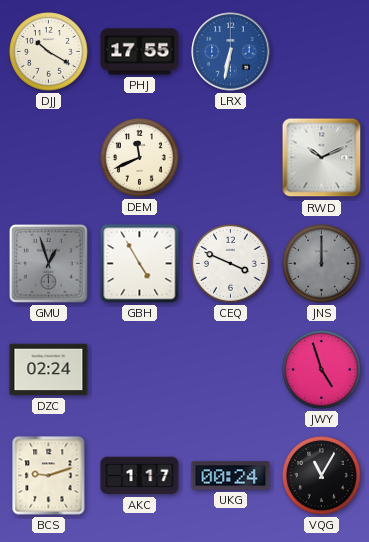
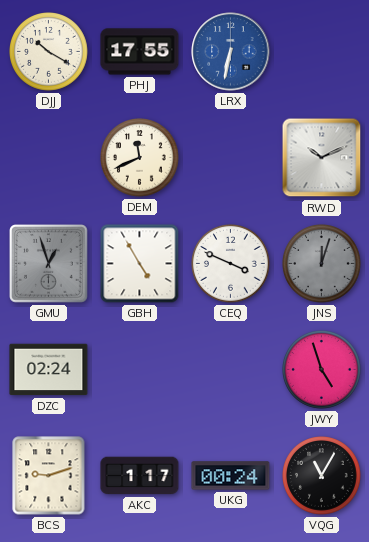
JNS: 12:00 -> 12:03 (322, 264)
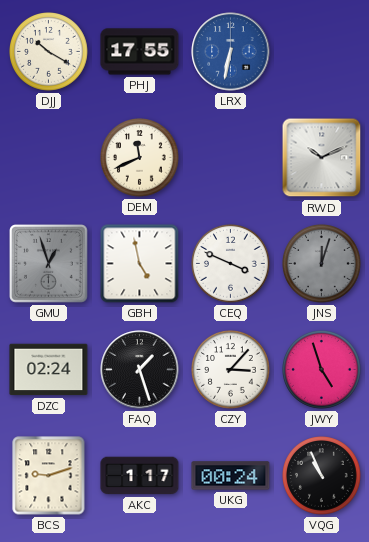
GBH: 4:55 -> 4:58 (140, 264)
FAQ: none -> 1:27 (140, 370)
CZY: none -> 3:07 (231, 370)
VQG: 11:05 -> 10:56 (322, 476)
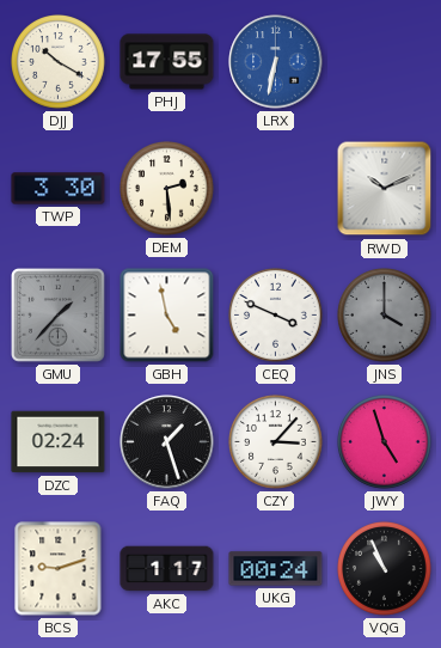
TWP: none -> 3:30 (59, 189)
DEM: 11:41 -> 2:29 (167, 189)
GMU: 12:57 -> 1:37 (59, 316)
JNS: 12:03 -> 4:00 (385, 316)
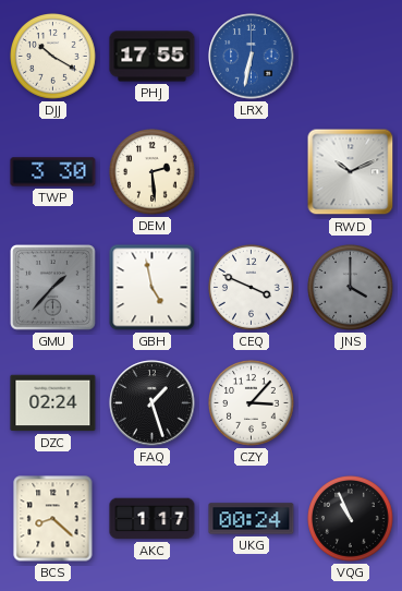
JWY: 4:57 -> none (385, 442)
BCS: 9:12 -> 8:22 (53, 519)
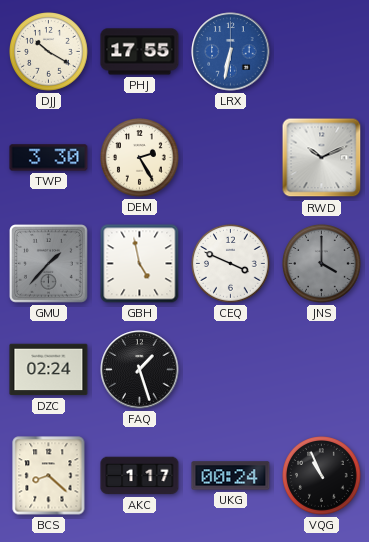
DEM: 2:29 -> 2:25 (140, 158)
CZY: 3:07 -> none (252, 403)
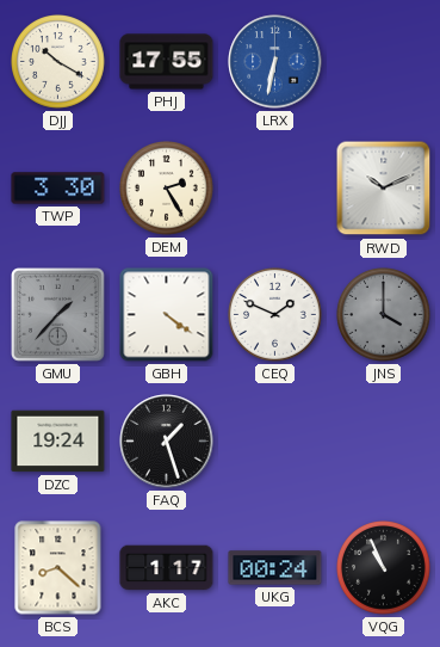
GBH: 4:58 -> 4:21 (167, 315)
CEQ: 3:49 -> 1:49 (275, 315)
DZC: 02:24 -> 19:24 (58, 442)
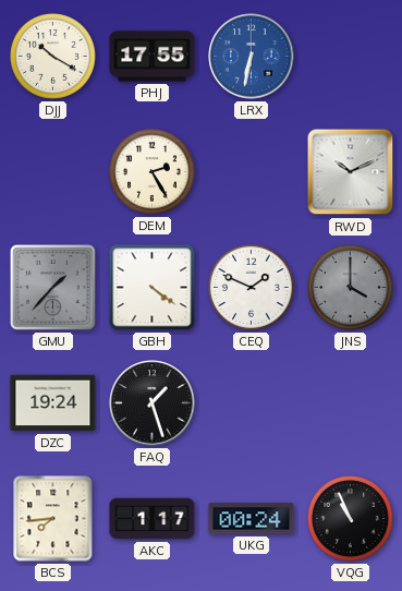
TWP: 3:30 -> none (58, 189)
BCS: 8:22 -> 7:44 (53, 519)
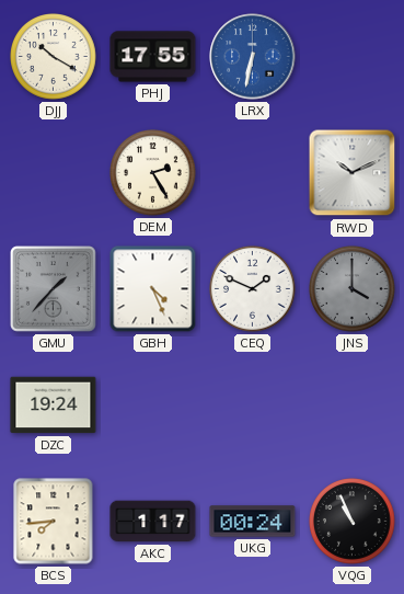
GBH: 4:21 -> 4:26 (153, 289)
FAQ: 1:27 -> none (153, 403)
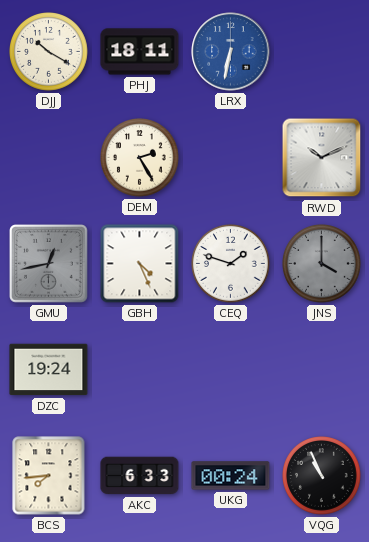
PHJ: 17:55 -> 18:11 (140, 52)
GMU: 1:37 -> 12:43 (49, 264)
CEQ: 1:49 -> 1:48 (231, 264)
AKC: 1:17 -> 6:33 (140, 476)
